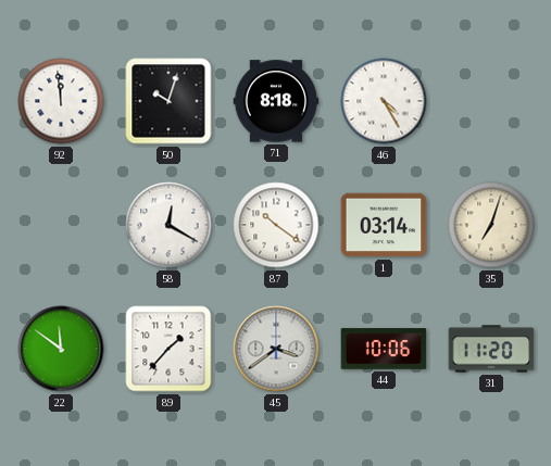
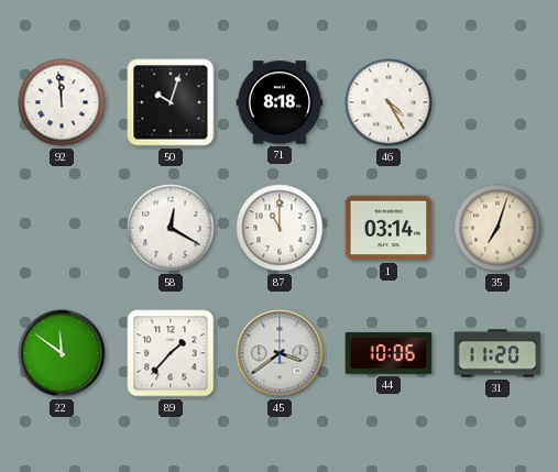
87: 10:21 -> 11:00 (280, 228)
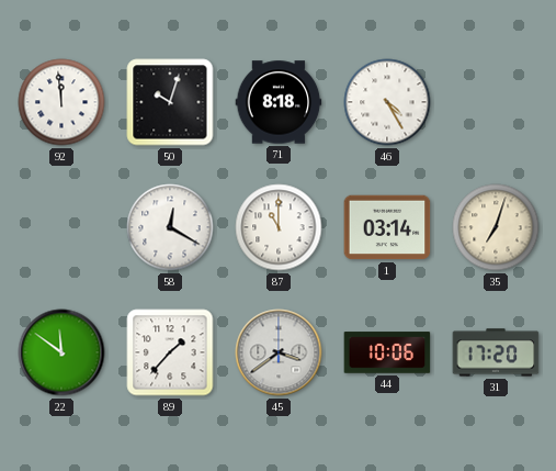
31: 11:20 -> 17:20 (496, 352)
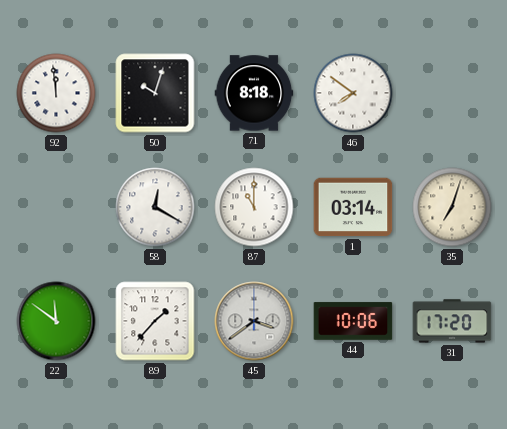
46: 4:25 -> 7:51 (353, 93)
